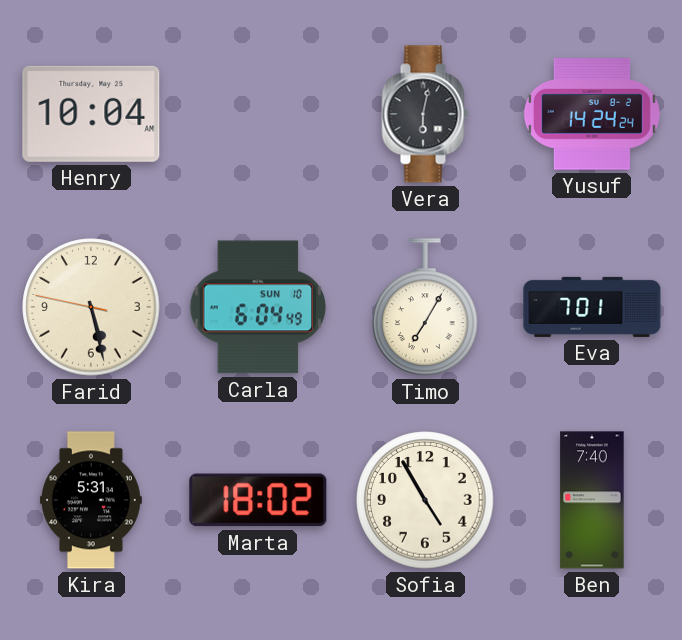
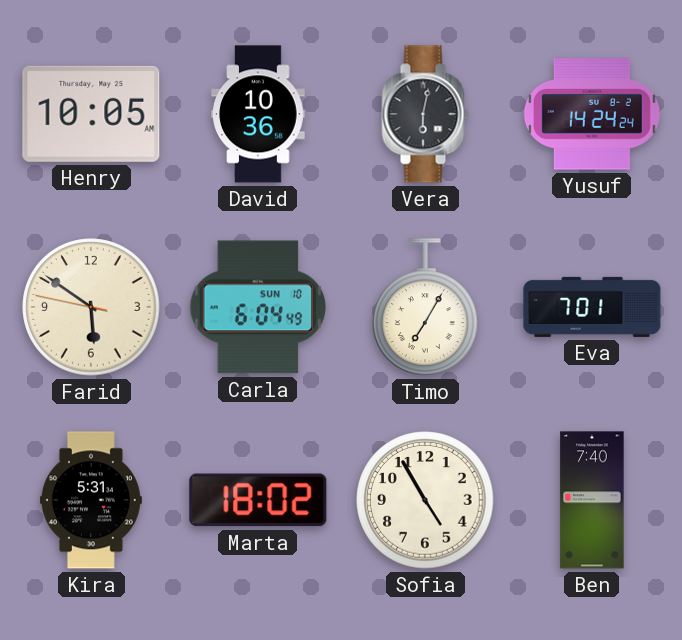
Henry: 10:04 -> 10:05 (91, 114)
David: none -> 10:36 (258, 114)
Farid: 5:27 -> 5:50 (91, 307)
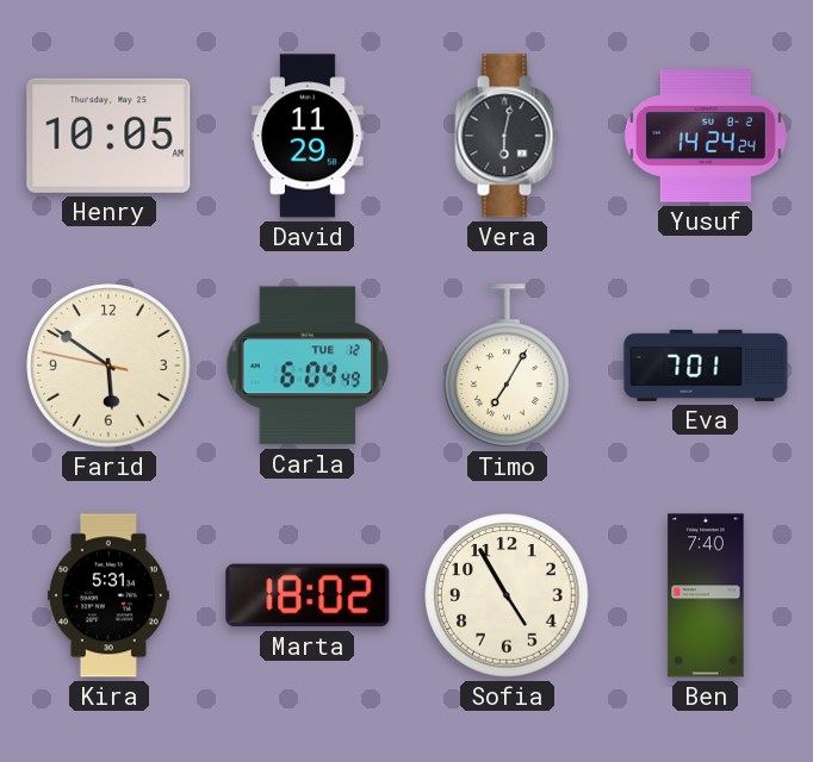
David: 10:36 -> 11:29 (308, 136)
Carla date: SUN 10 -> TUE 12 (308, 366)
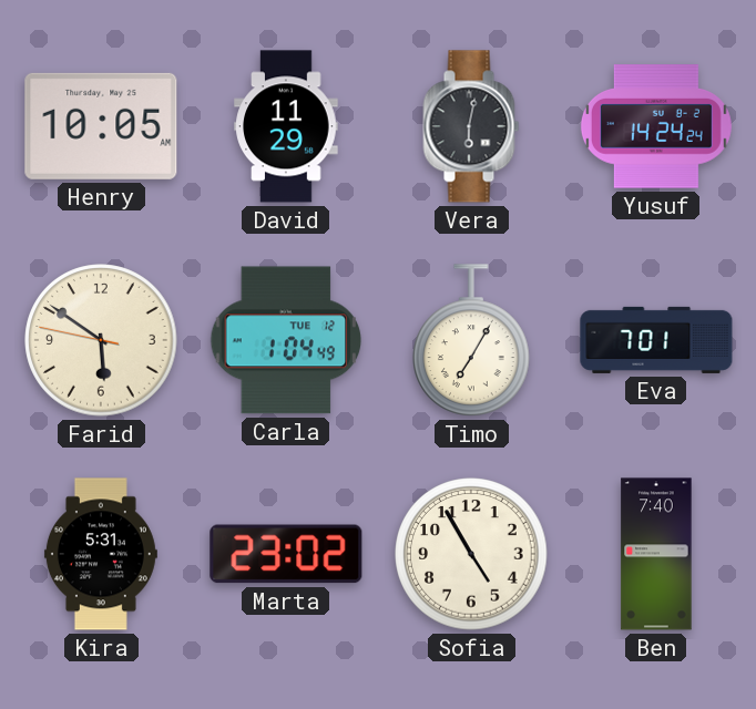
Carla: 6:04 -> 1:04 (286, 340)
Marta: 18:02 -> 23:02 (286, 554)
